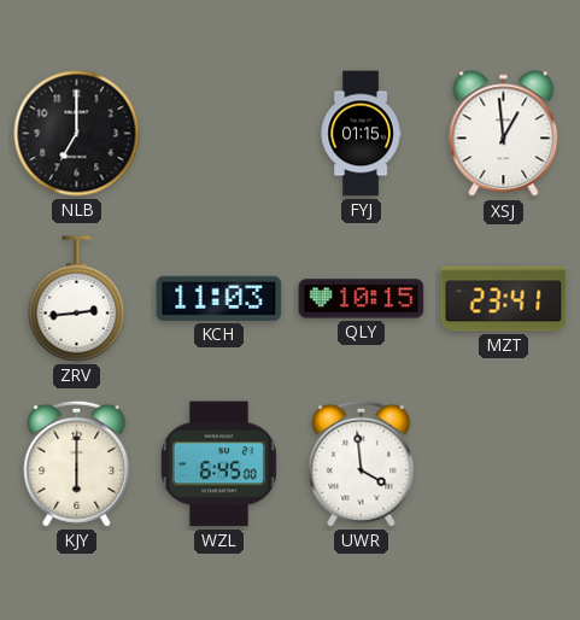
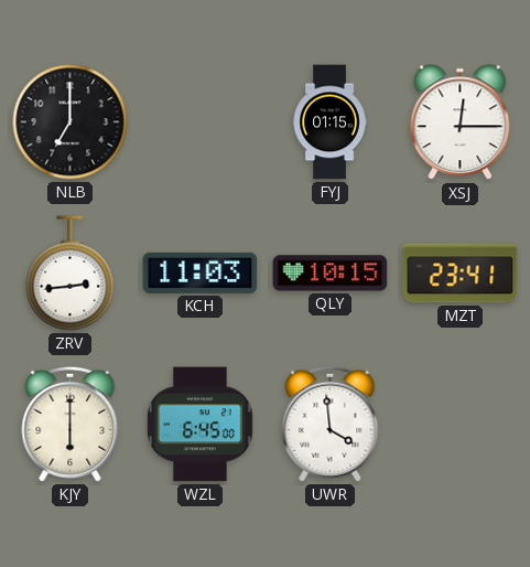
XSJ: 12:59 -> 12:15 (461, 122)
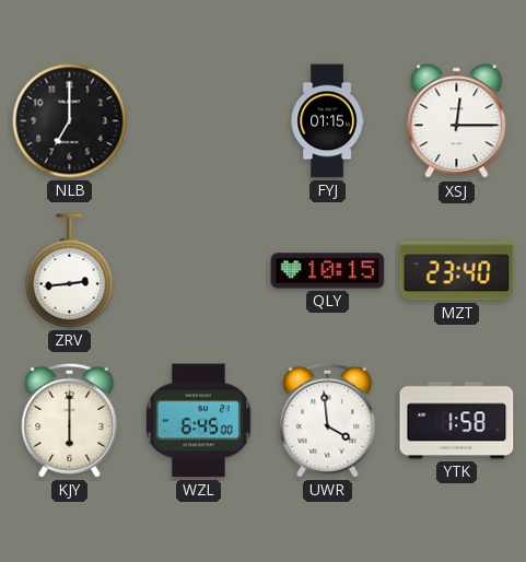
KCH: 11:03 -> none (201, 272)
MZT: 23:41 -> 23:40 (457, 271)
YTK: none -> 1:58 (457, 421)
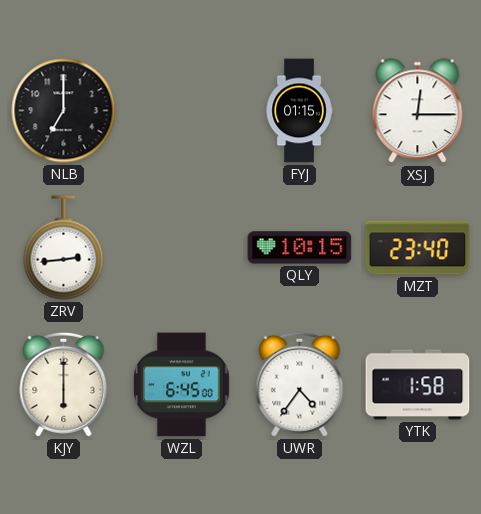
UWR: 3:59 -> 4:36 (300, 384)
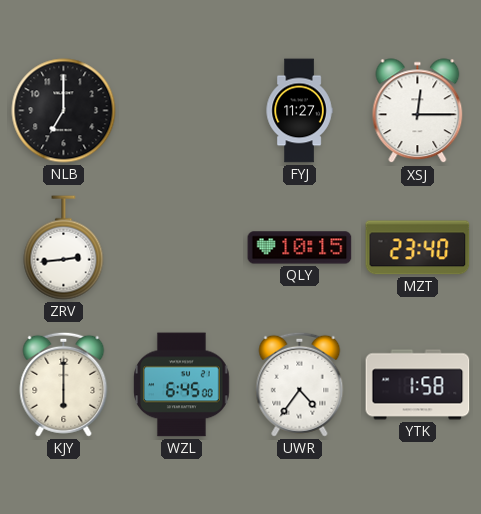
FYJ: 01:15 -> 11:27 (299, 111)
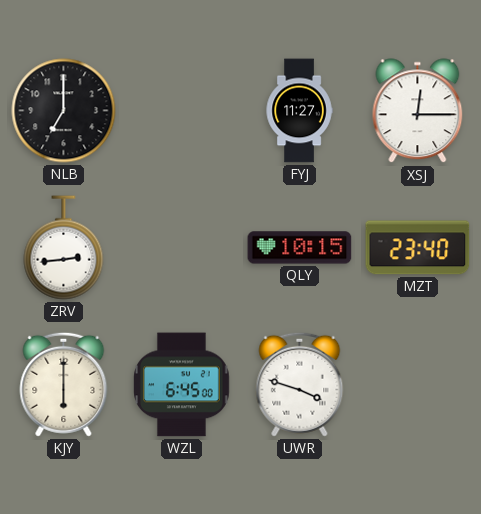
UWR: 4:36 -> 3:48 (300, 384)
YTK: 1:58 -> none (418, 385)
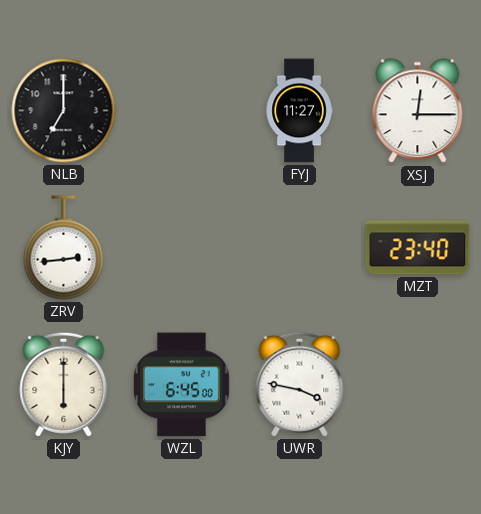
QLY: 10:15 -> none (300, 248)
UWR: 3:48 -> 3:47 (300, 384)
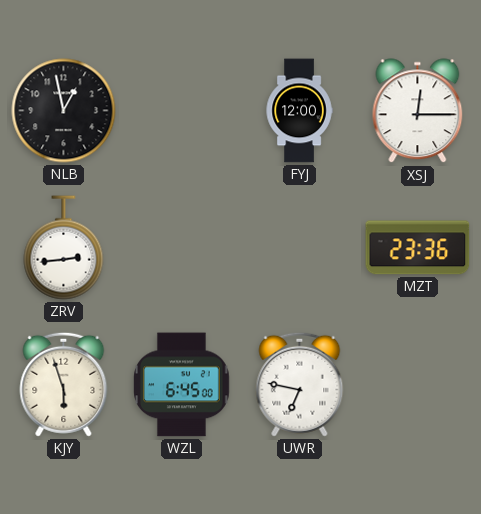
NLB: 7:00 -> 12:58 (64, 111)
FYJ: 11:27 -> 12:00 (299, 111)
MZT: 23:40 -> 23:36 (418, 248)
KJY: 6:00 -> 5:57 (64, 384)
UWR: 3:47 -> 6:47 (300, 384)
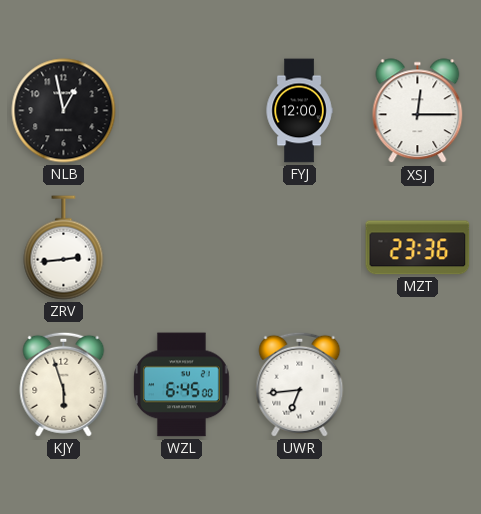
UWR: 6:47 -> 6:44 (300, 384)
